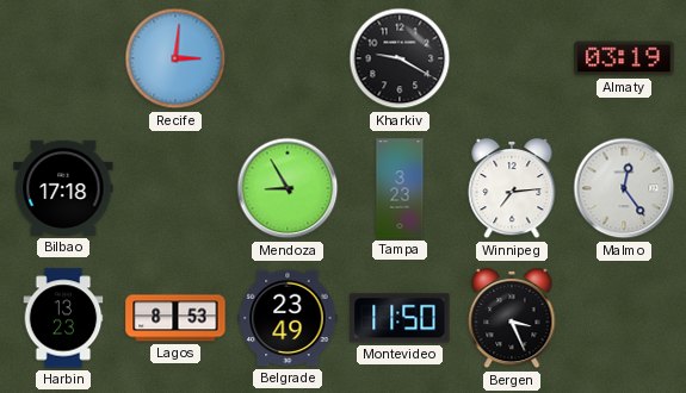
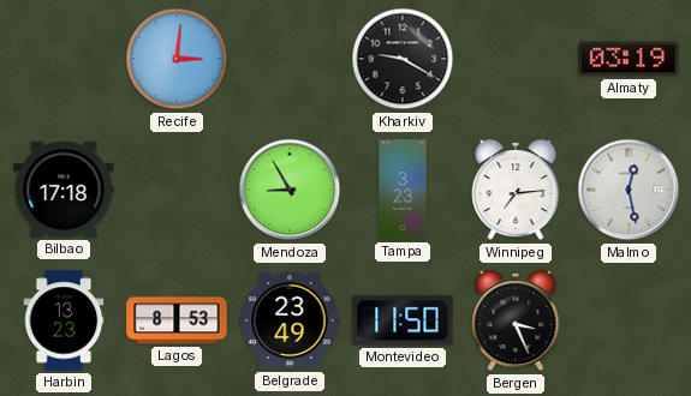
Malmo: 12:24 -> 12:28 (629, 190)
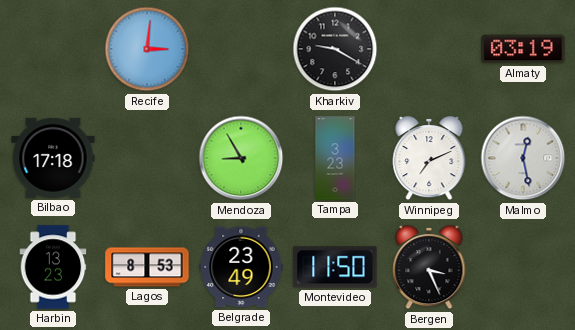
Winnipeg: 7:14 -> 7:11 (429, 158)
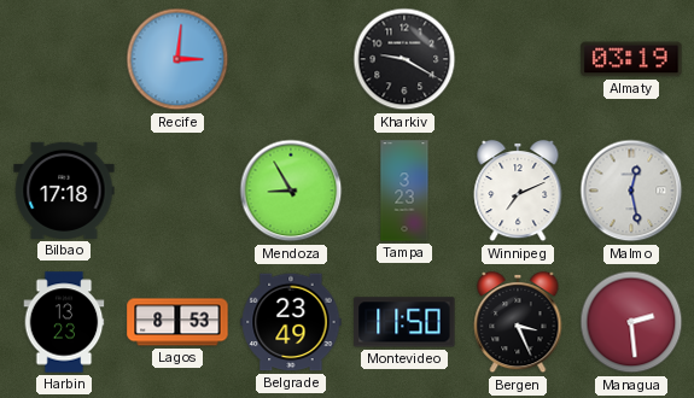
Managua: none -> 2:29 (631, 322)
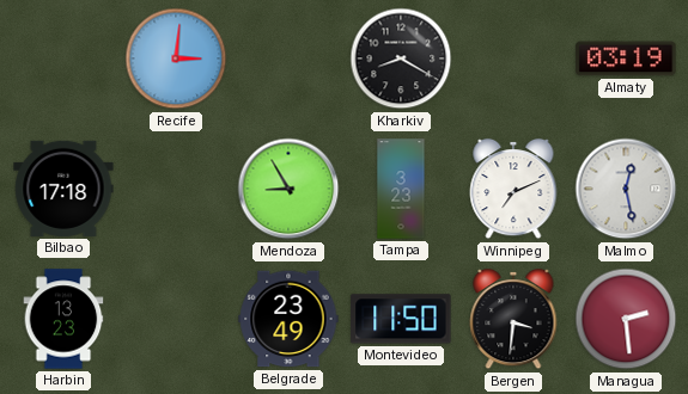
Kharkiv: 9:20 -> 8:20 (401, 59)
Lagos: 8:53 -> none (177, 322)
Bergen: 3:26 -> 3:31 (513, 319)
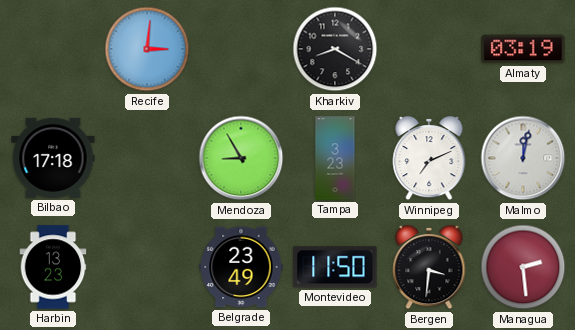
Malmo: 12:28 -> 12:02 (523, 158)
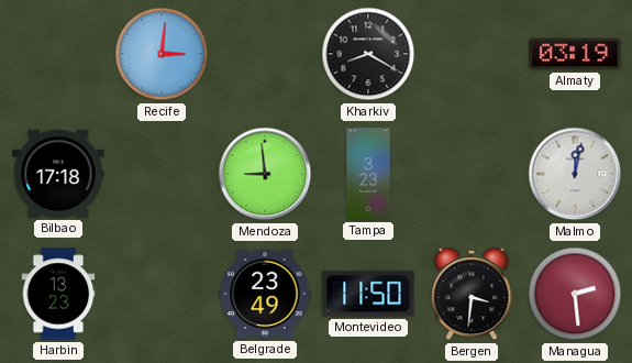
Mendoza: 8:55 -> 8:59 (265, 174)
Winnipeg: 7:11 -> none (429, 158)
